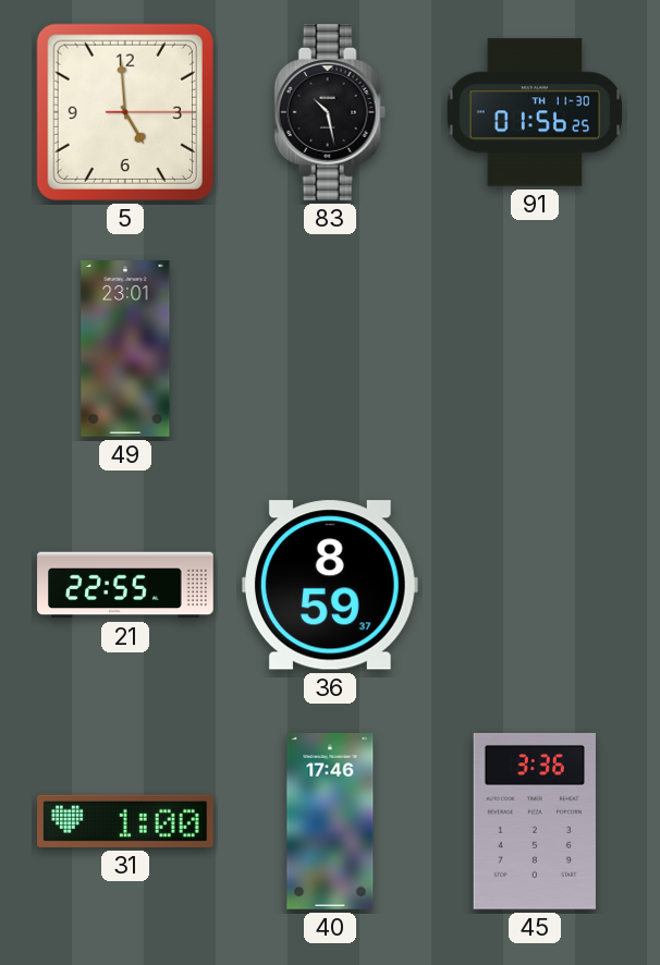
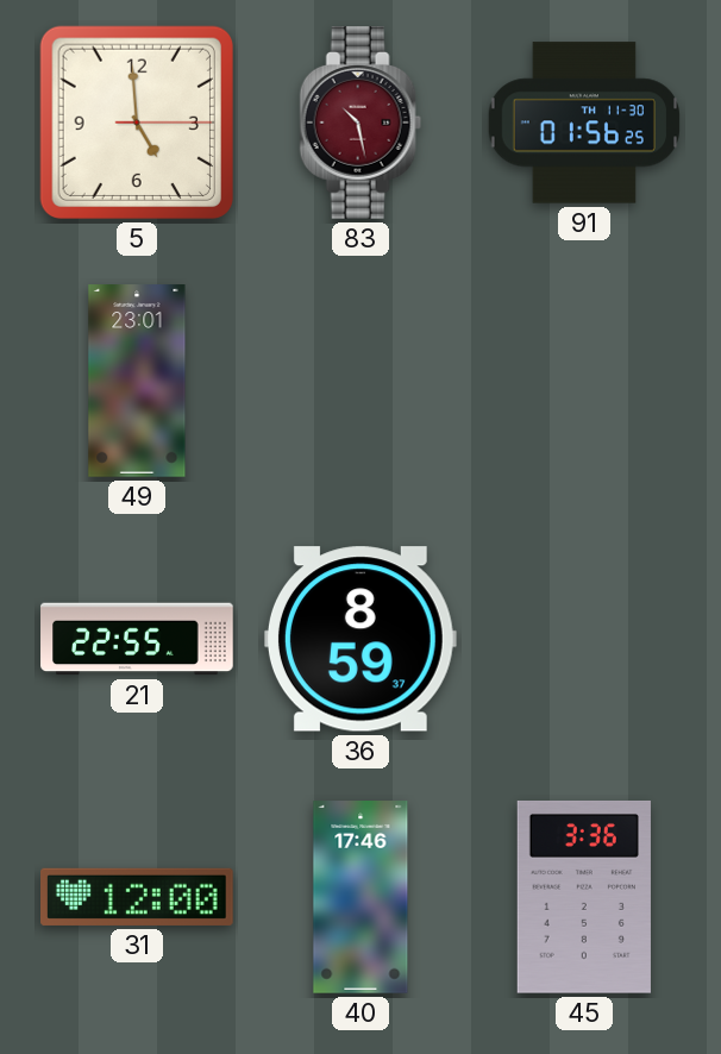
83 dial: black -> burgundy (360, 124)
31: 1:00 -> 12:00 (138, 897)
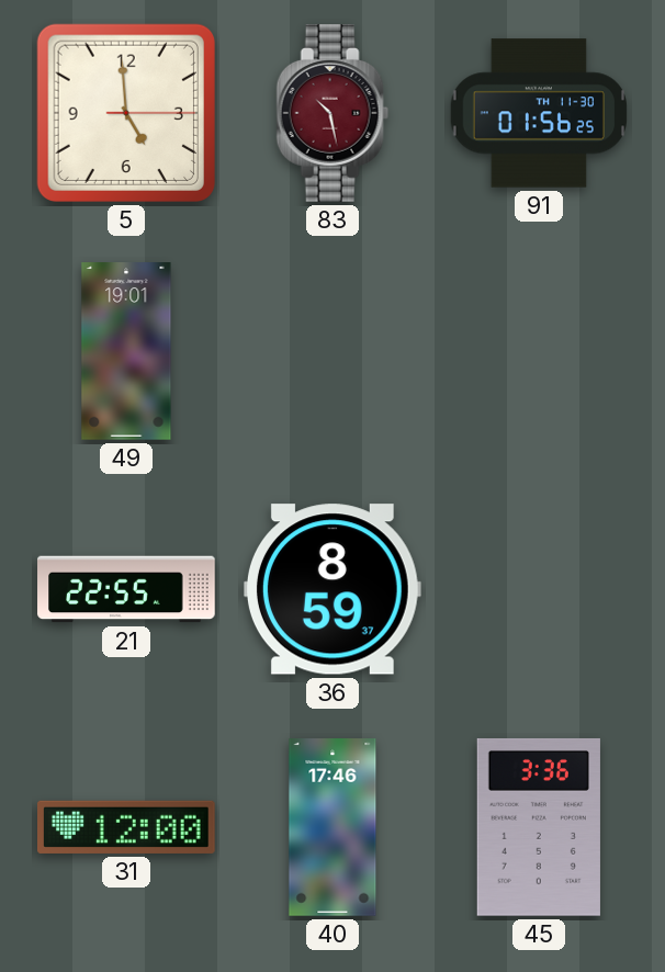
49: 23:01 -> 19:01 (126, 351)
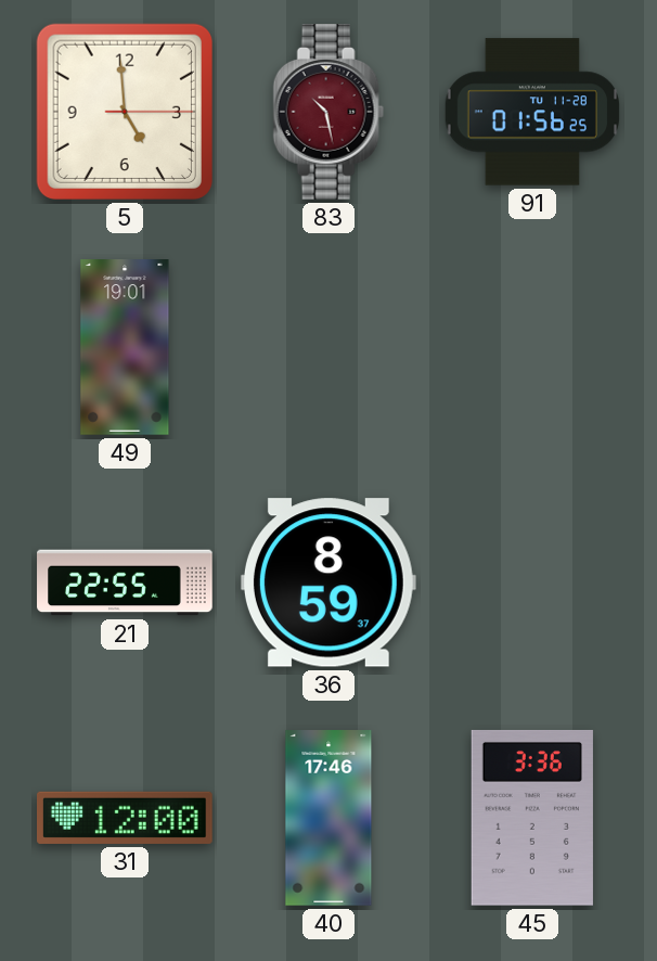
91 date: TH 11-30 -> TU 11-28 (532, 112)
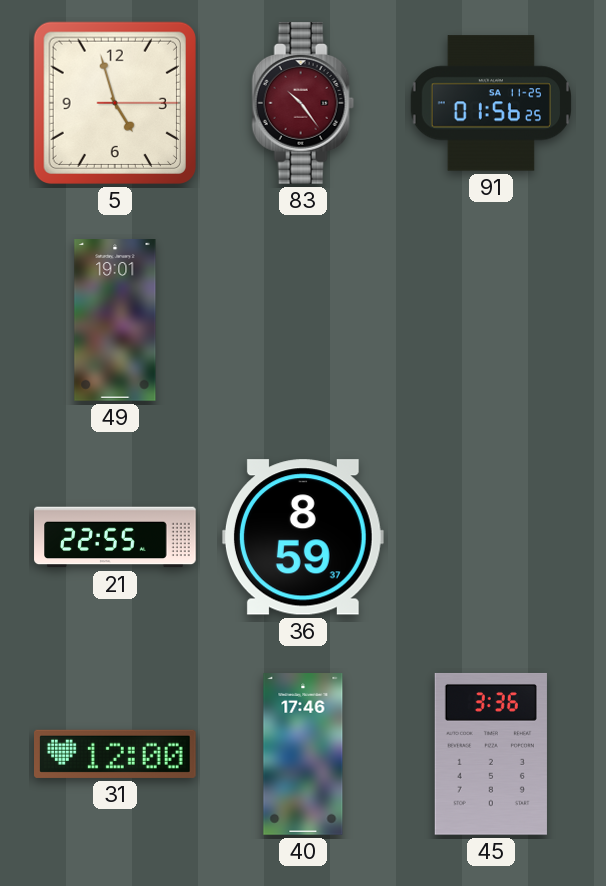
5: 4:59 -> 4:57 (115, 103)
83: 10:28 -> 10:24 (303, 104)
91 date: TU 11-28 -> SA 11-25 (491, 103)
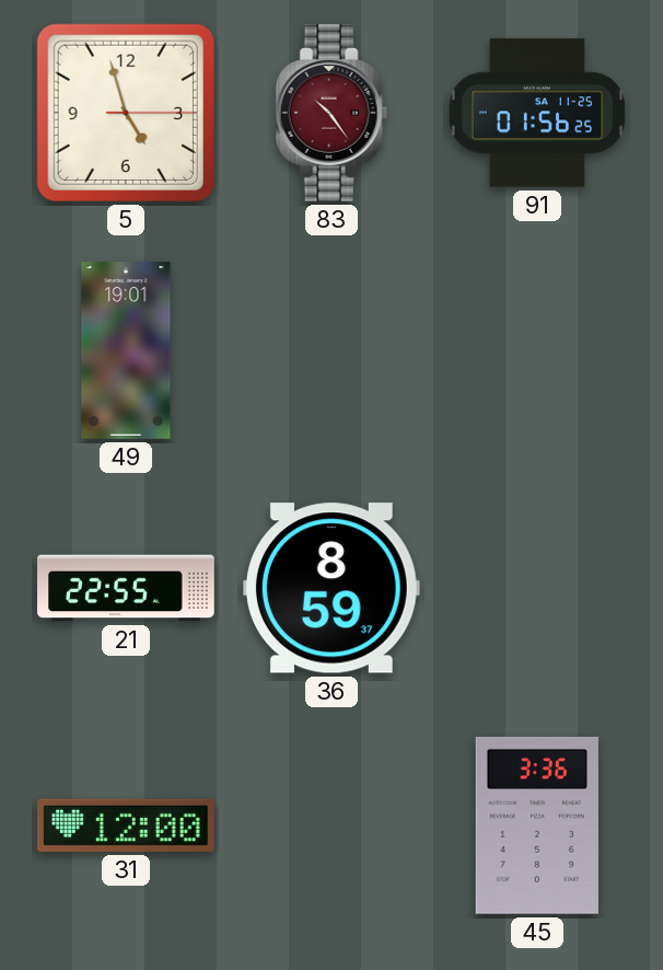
40: 17:46 -> none (303, 754)
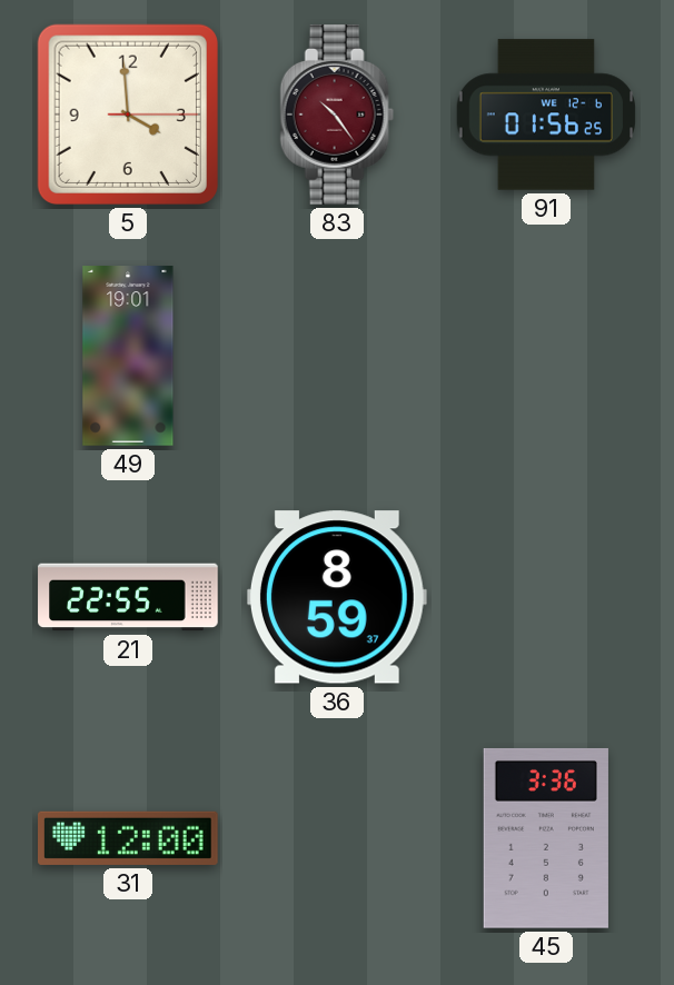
5: 4:57 -> 3:59 (128, 115)
91 date: SA 11-25 -> WE 12-6 (546, 115)
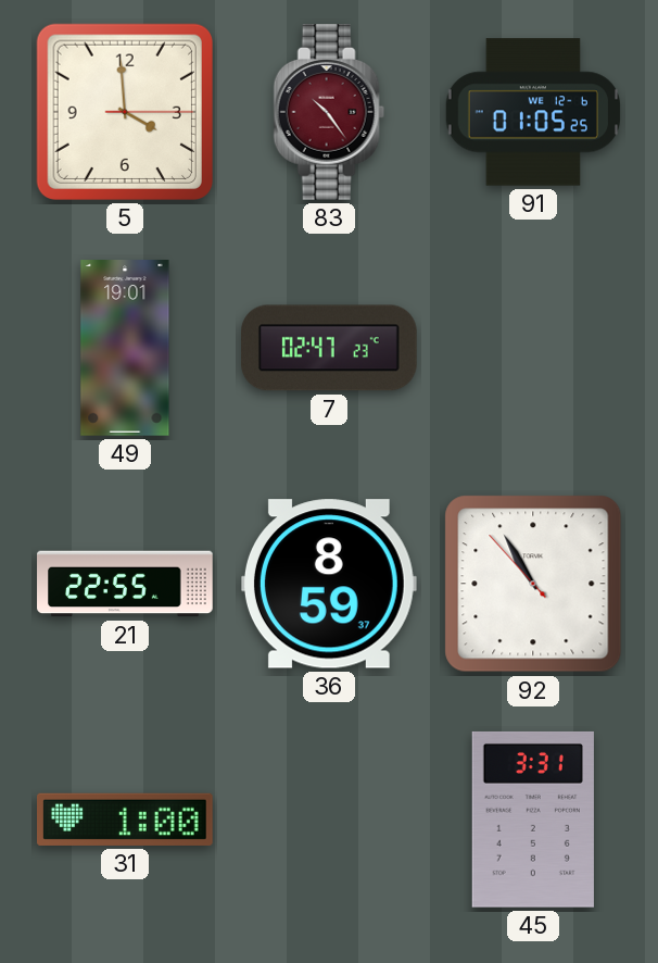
91: 01:56 -> 01:05 (533, 112)
7: none -> 02:47 (330, 348)
92: none -> 10:54 (533, 584)
31: 12:00 -> 1:00 (126, 820)
45: 3:36 -> 3:31 (533, 820)
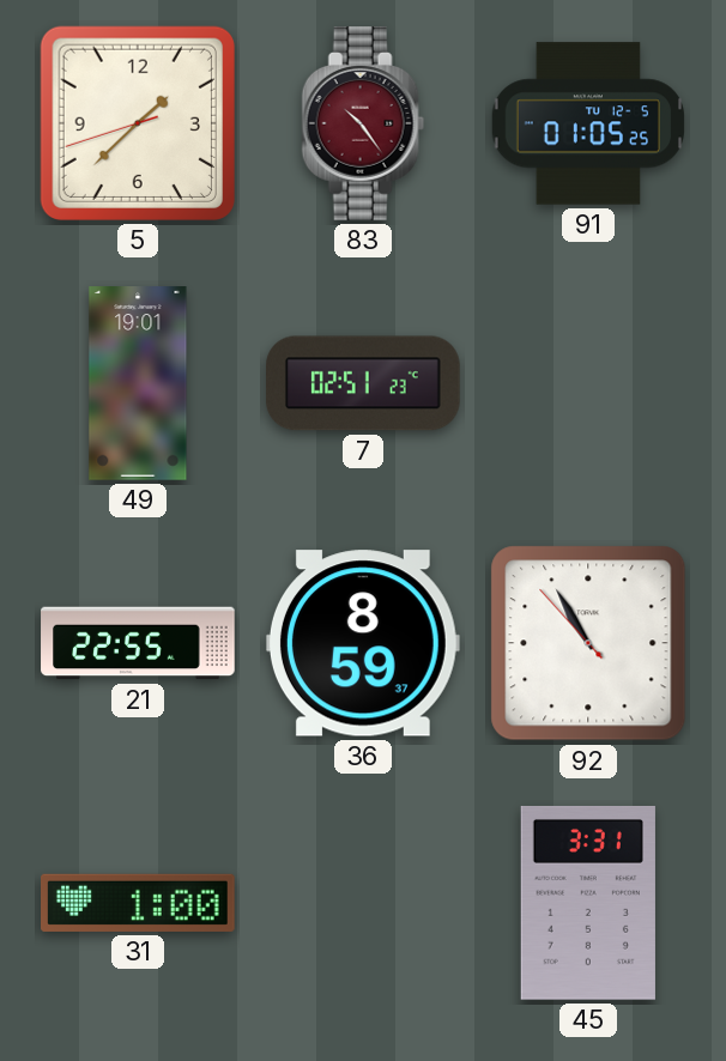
5: 3:59 -> 1:37 (138, 123)
91 date: WE 12-6 -> TU 12-5 (588, 123)
7: 02:47 -> 02:51 (364, 383)
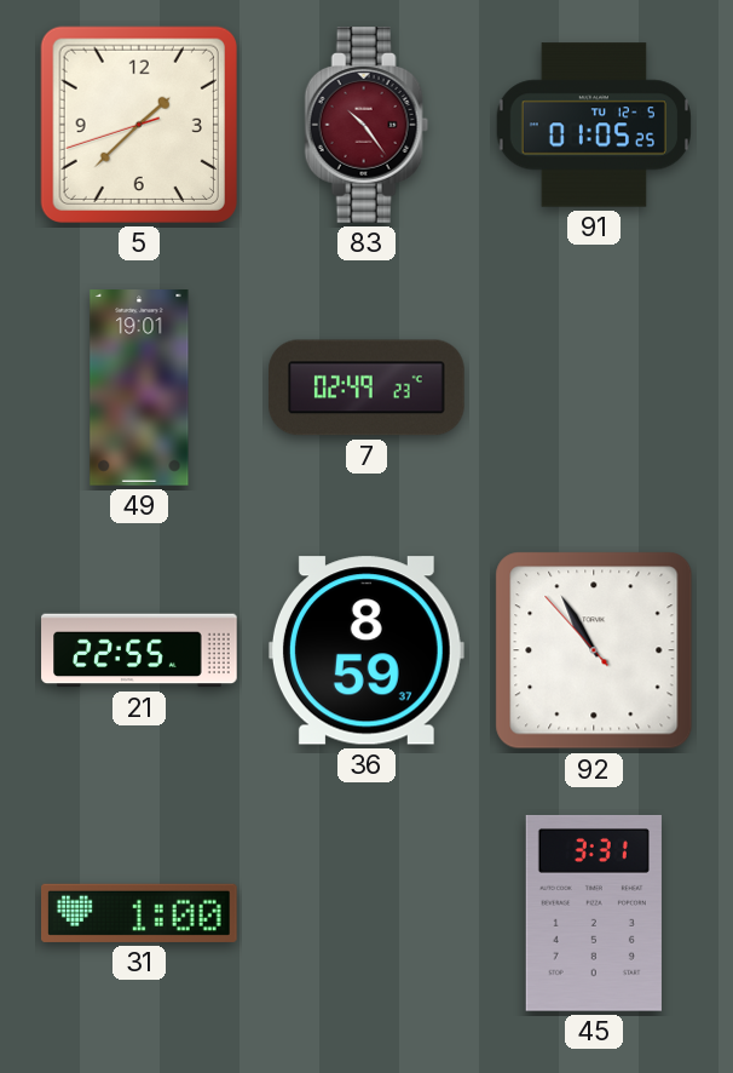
7: 02:51 -> 02:49 (368, 388)
